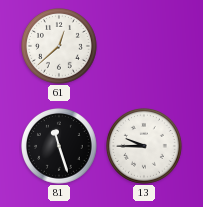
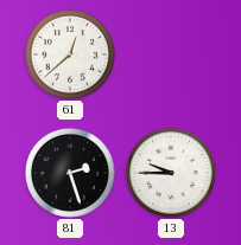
81: 11:27 -> 2:27 (71, 174)
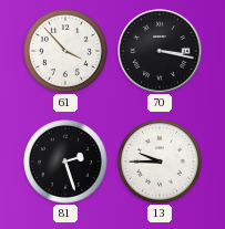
61: 12:38 -> 3:53 (67, 52)
70: none -> 3:17 (160, 51)
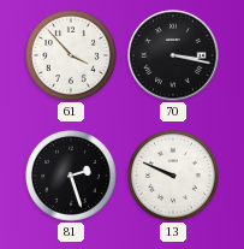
13: 9:45 -> 9:49 (174, 177)
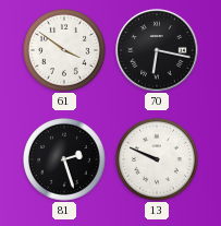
61: 3:53 -> 3:51 (65, 51)
70: 3:17 -> 6:17 (157, 50)
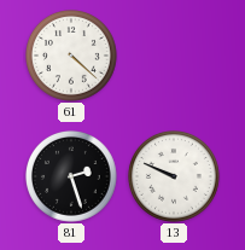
61: 3:51 -> 4:22 (72, 57)
70: 6:17 -> none (157, 50)
